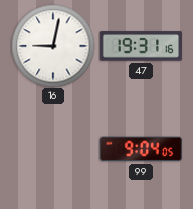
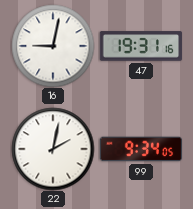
22: none -> 2:02 (53, 149)
99: 9:04 -> 9:34 (141, 149)
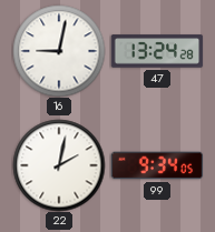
47: 19:31 -> 13:24 (157, 51)
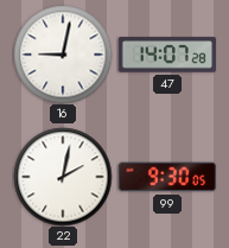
47: 13:24 -> 14:07 (167, 55)
99: 9:34 -> 9:30 (167, 177)
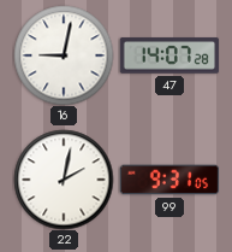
99: 9:30 -> 9:31 (169, 180)
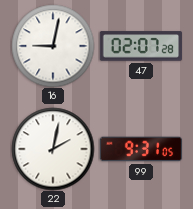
47: 14:07 -> 02:07 (141, 46)
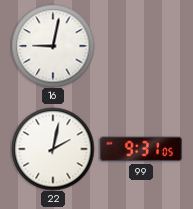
47: 02:07 -> none (141, 46)
